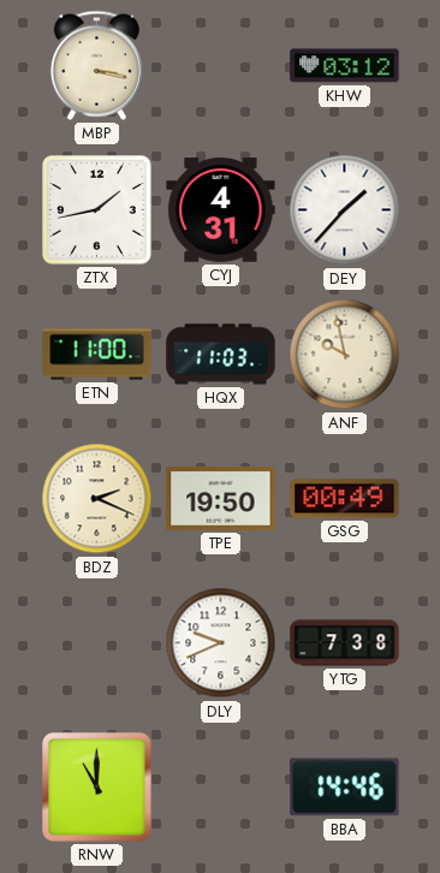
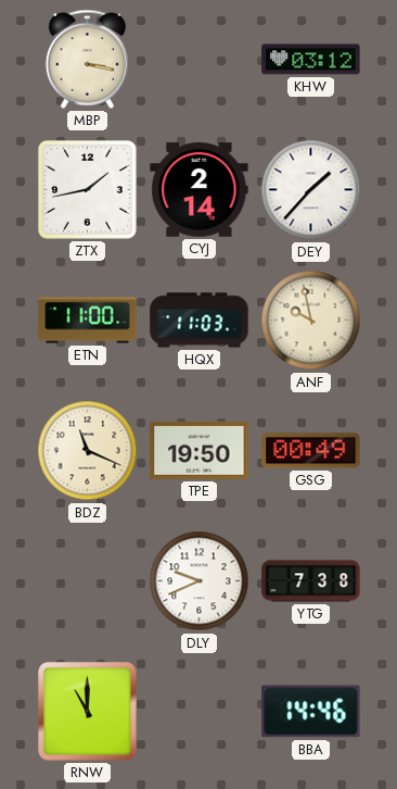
CYJ: 4:31 -> 2:14 (200, 190)
BDZ: 2:19 -> 11:19 (88, 451)
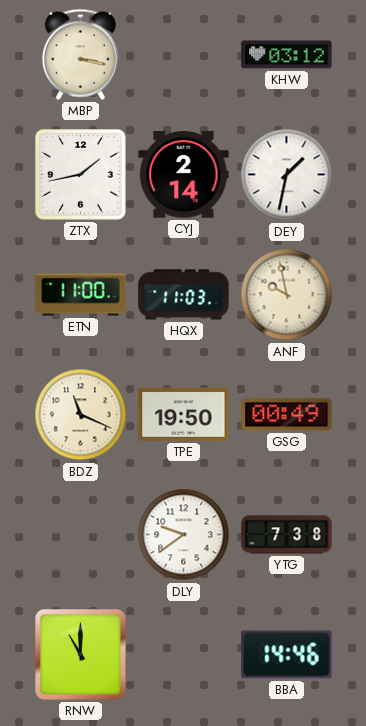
DEY: 1:37 -> 1:32 (287, 175)
DLY: 9:41 -> 9:39 (184, 535)
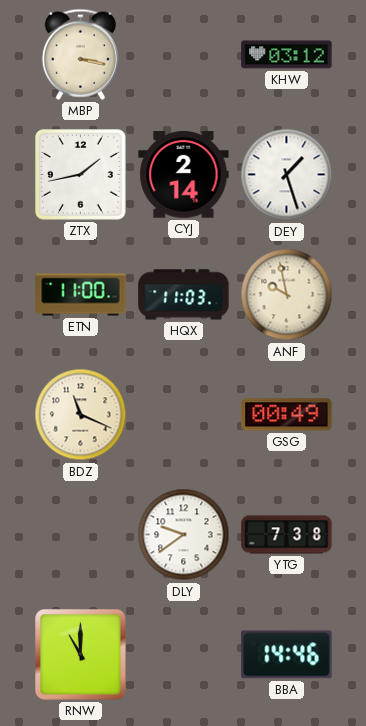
DEY: 1:32 -> 1:27 (287, 175)
TPE: 19:50 -> none (184, 414)
